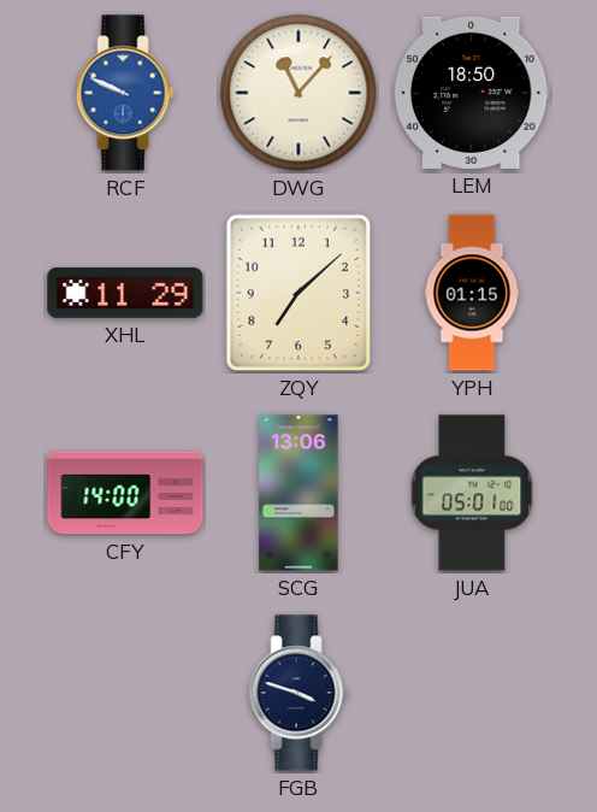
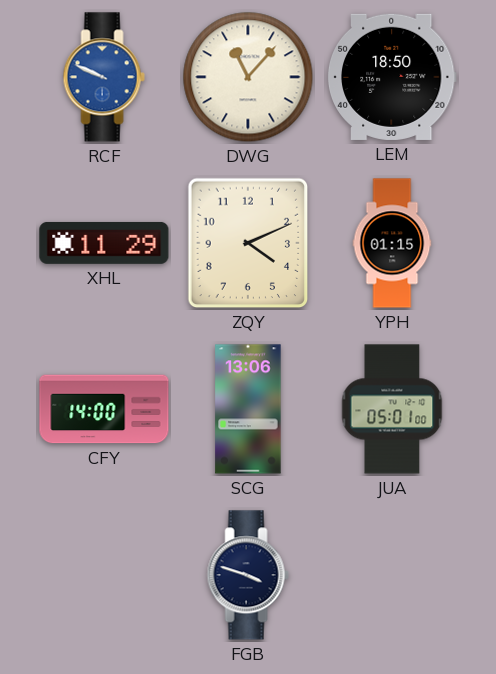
ZQY: 7:08 -> 4:11 (248, 243)
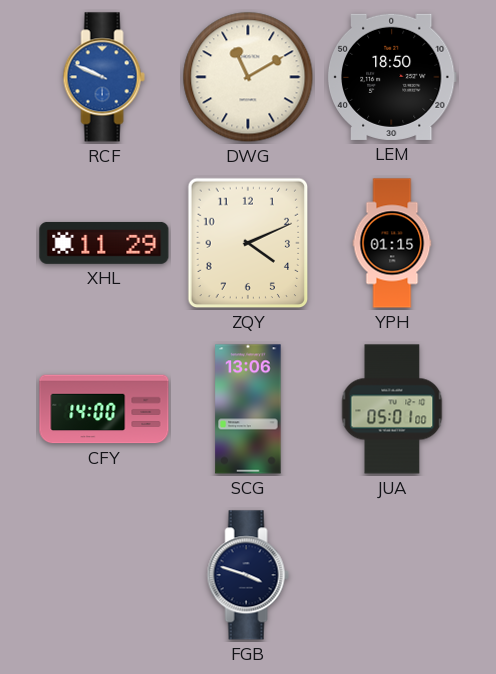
DWG: 11:07 -> 11:10 (248, 77)
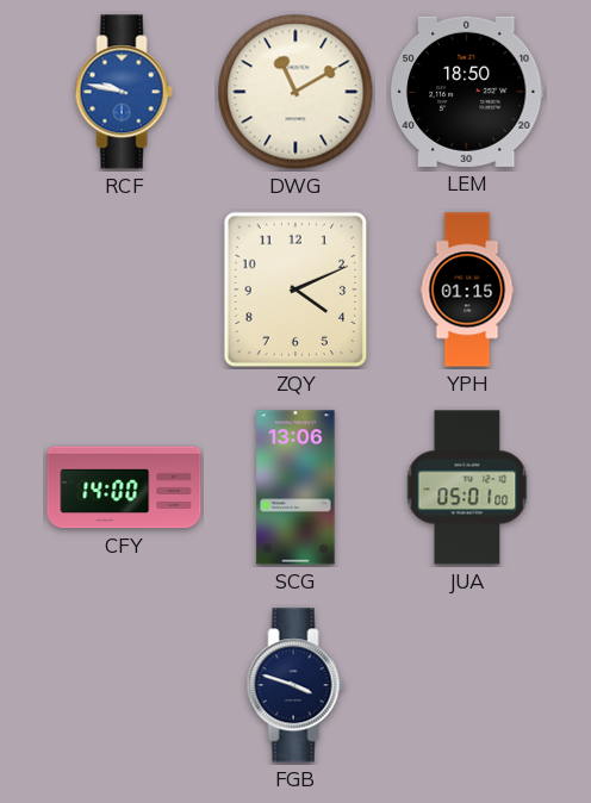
RCF: 9:49 -> 9:47 (124, 92)
XHL: 11:29 -> none (104, 243)
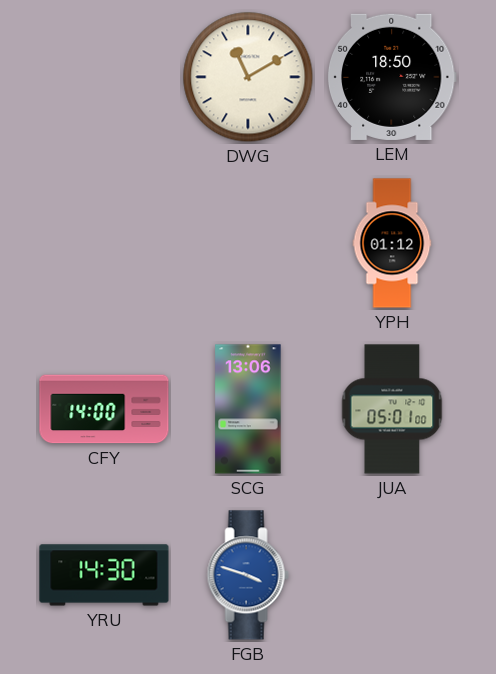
RCF: 9:47 -> none (124, 92)
ZQY: 4:11 -> none (295, 290)
YPH: 01:15 -> 01:12 (392, 243)
YRU: none -> 14:30 (104, 575)
FGB dial: navy -> blue (248, 575)
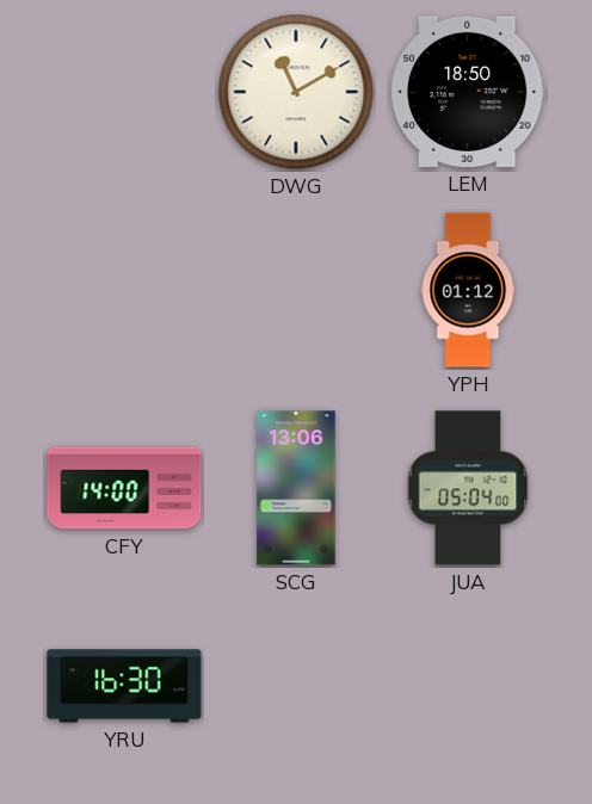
JUA: 05:01 -> 05:04 (468, 488)
YRU: 14:30 -> 16:30 (124, 686)
FGB: 3:48 -> none (248, 575)
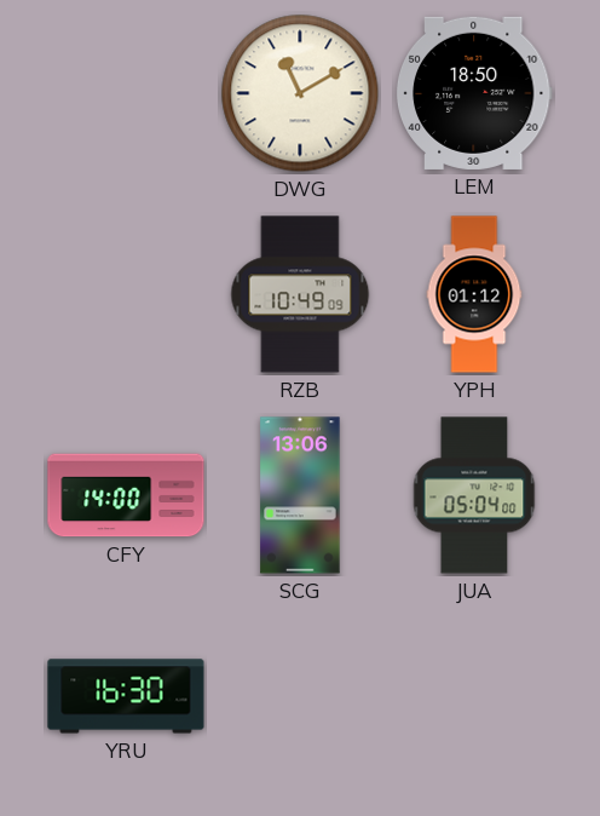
RZB: none -> 10:49 (300, 294)
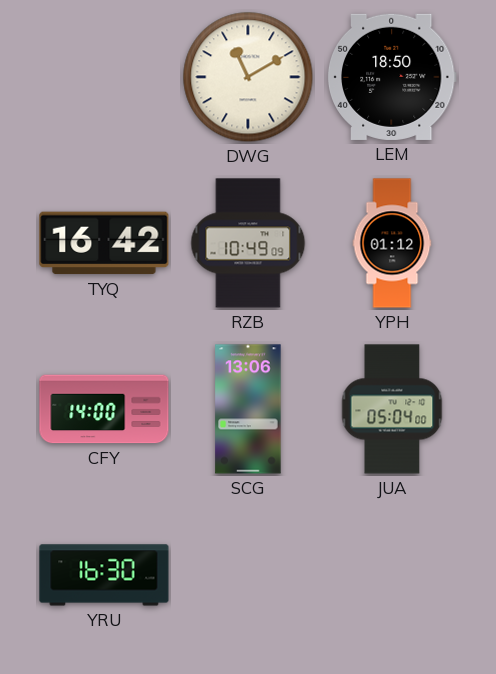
TYQ: none -> 16:42 (104, 243)
